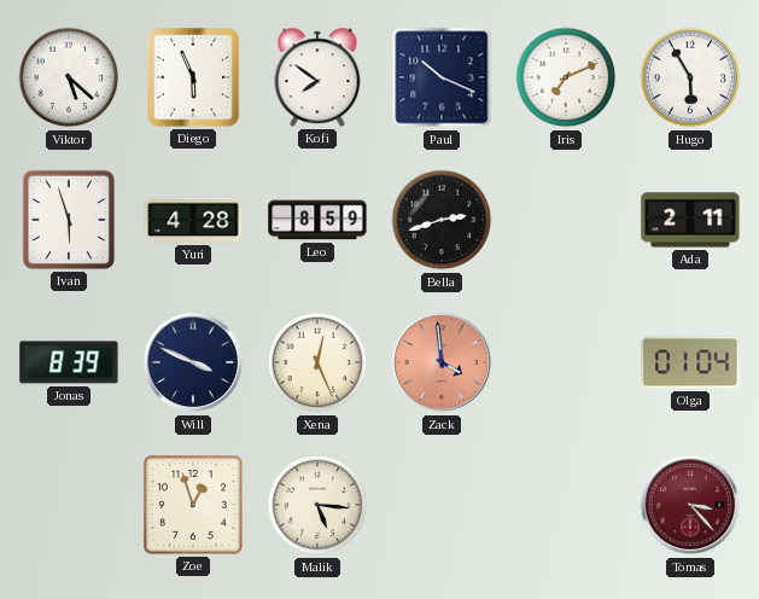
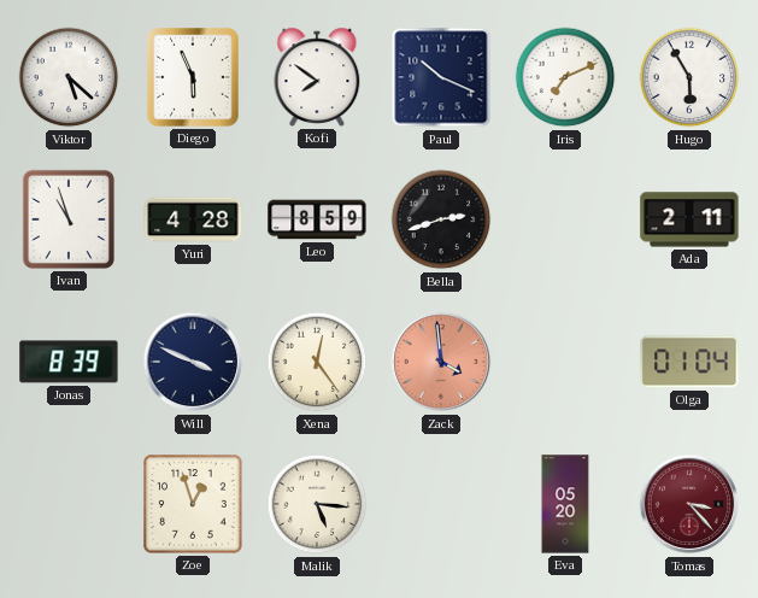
Ivan: 5:57 -> 10:57 (69, 219)
Xena: 12:26 -> 12:24 (317, 362)
Eva: none -> 05:20 (565, 504)
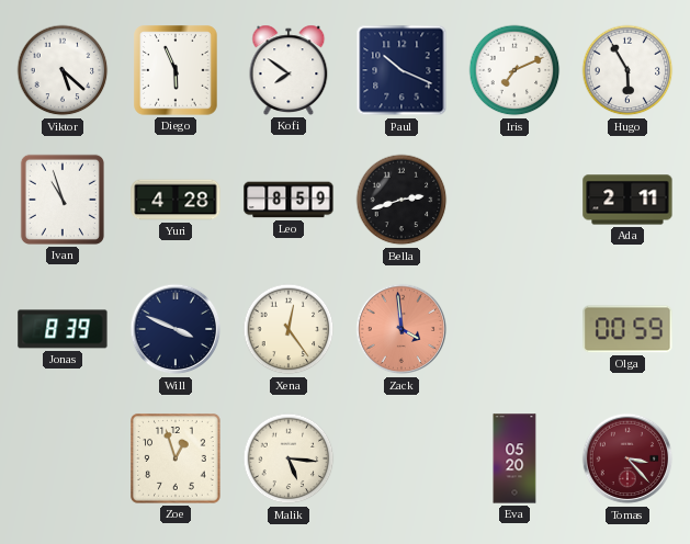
Olga: 01:04 -> 00:59 (627, 329)
